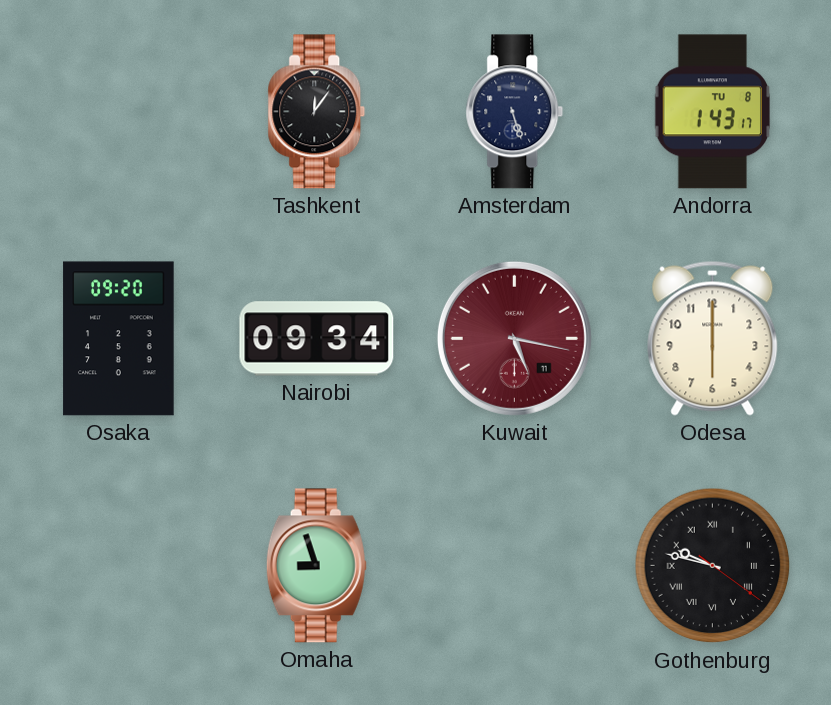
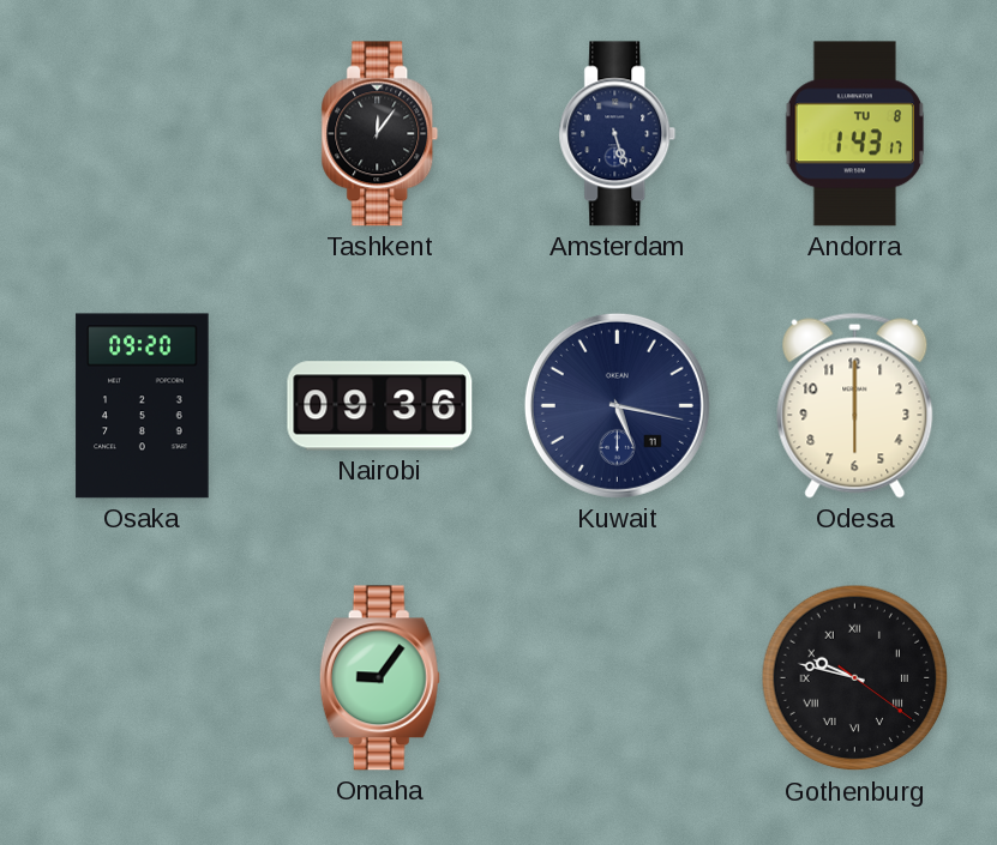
Nairobi: 09:34 -> 09:36 (380, 406)
Kuwait dial: burgundy -> navy (617, 405)
Omaha: 8:57 -> 9:06 (379, 678)
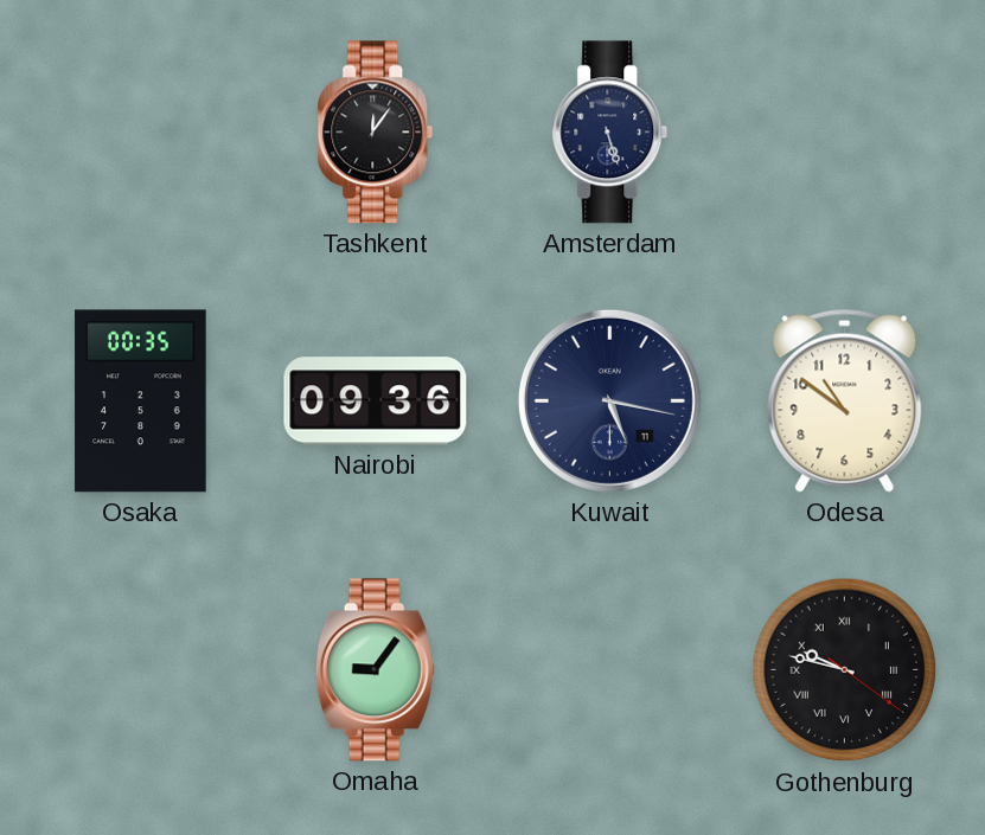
Andorra: 1:43 -> none (855, 134)
Osaka: 09:20 -> 00:35 (141, 402)
Odesa: 6:00 -> 10:51 (845, 400)
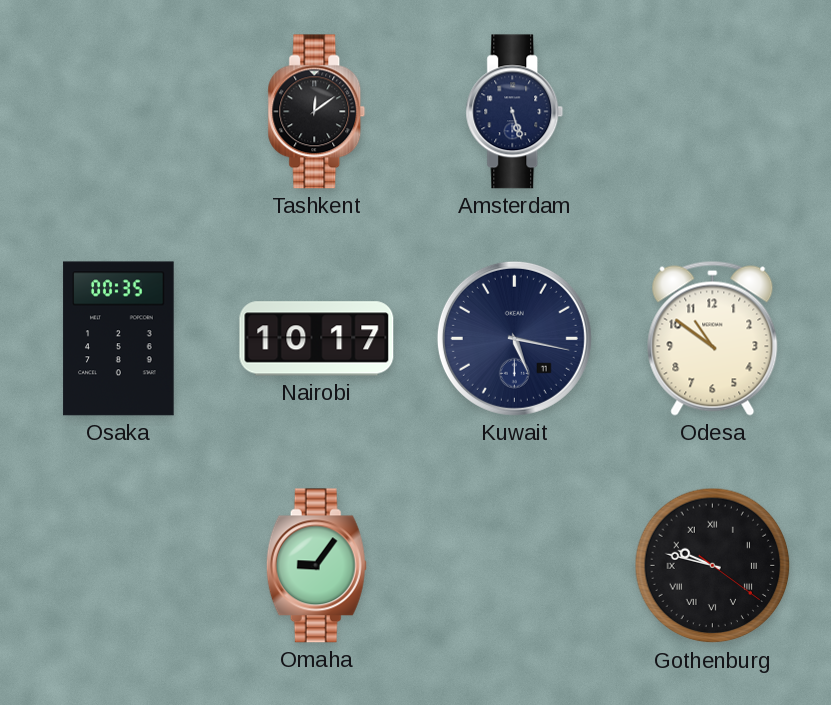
Tashkent: 12:06 -> 12:09 (317, 112)
Nairobi: 09:36 -> 10:17 (317, 339)
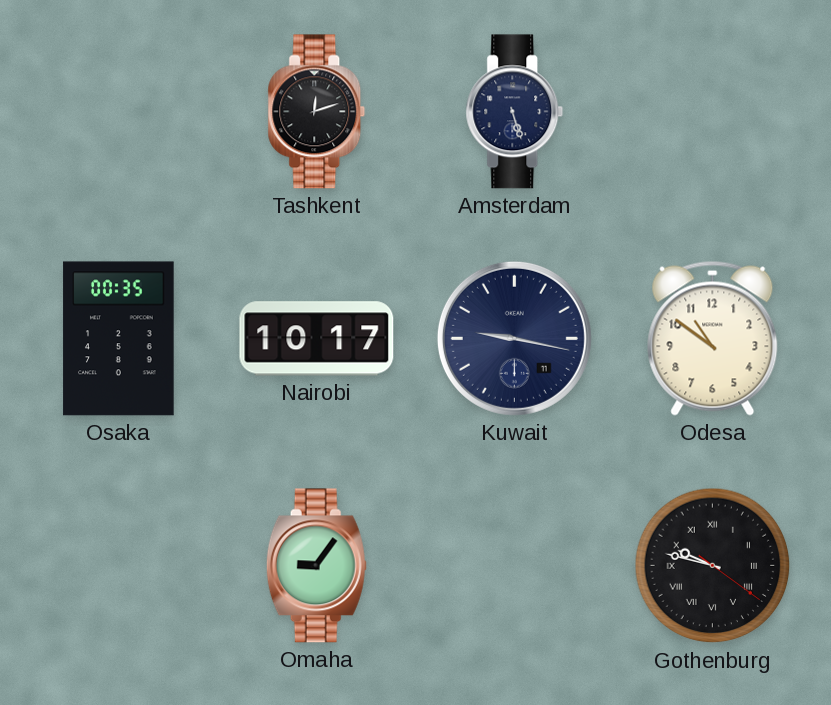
Tashkent: 12:09 -> 12:12 (317, 112)
Kuwait: 5:17 -> 9:17 (514, 338)
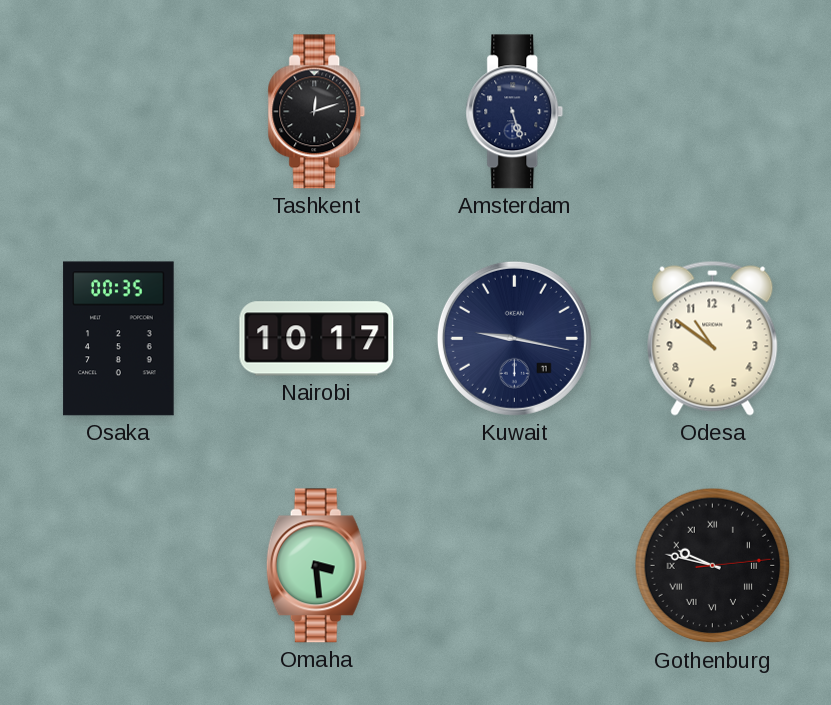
Omaha: 9:06 -> 3:29 (316, 566)
Gothenburg: 9:47:21 -> 9:47:14 (713, 566)
